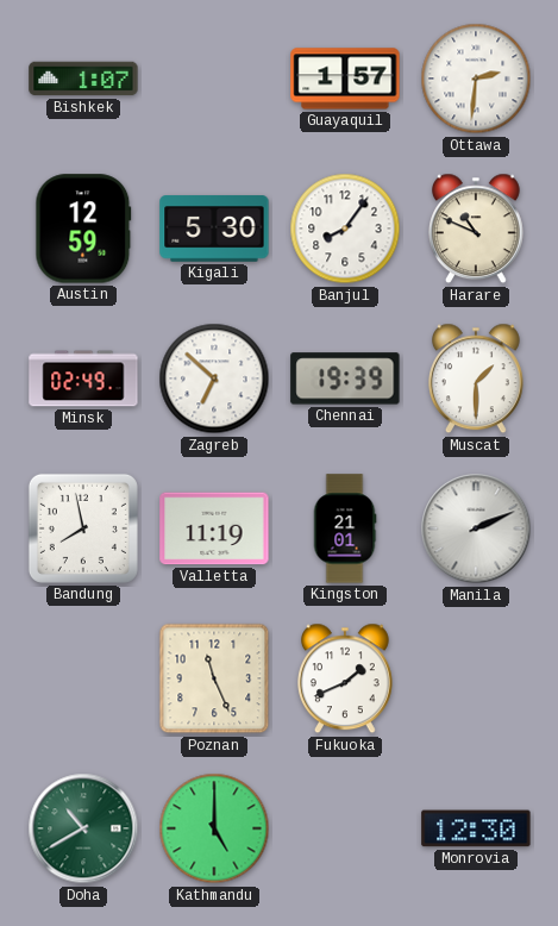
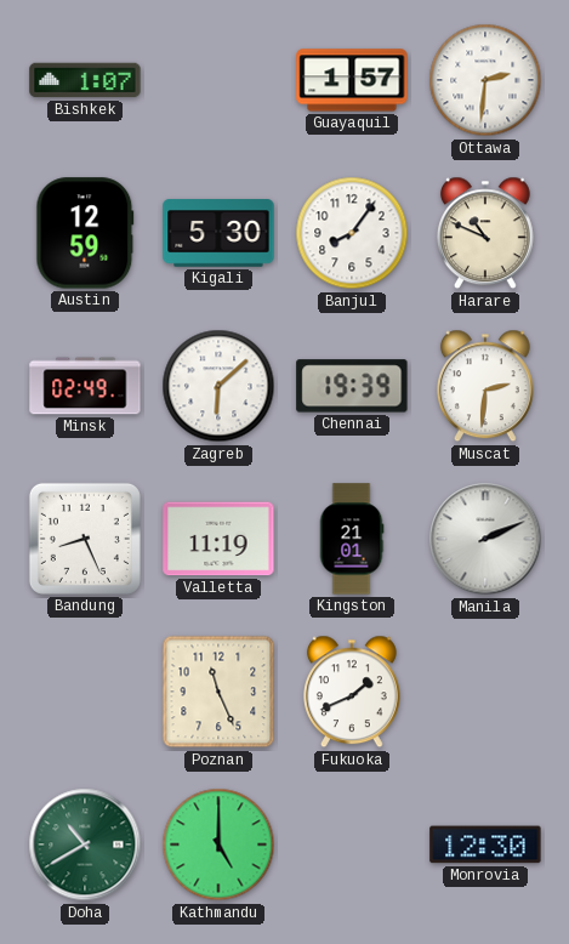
Zagreb: 6:52 -> 6:08 (218, 386)
Muscat: 1:30 -> 2:31 (485, 386)
Bandung: 7:58 -> 8:26 (85, 539)
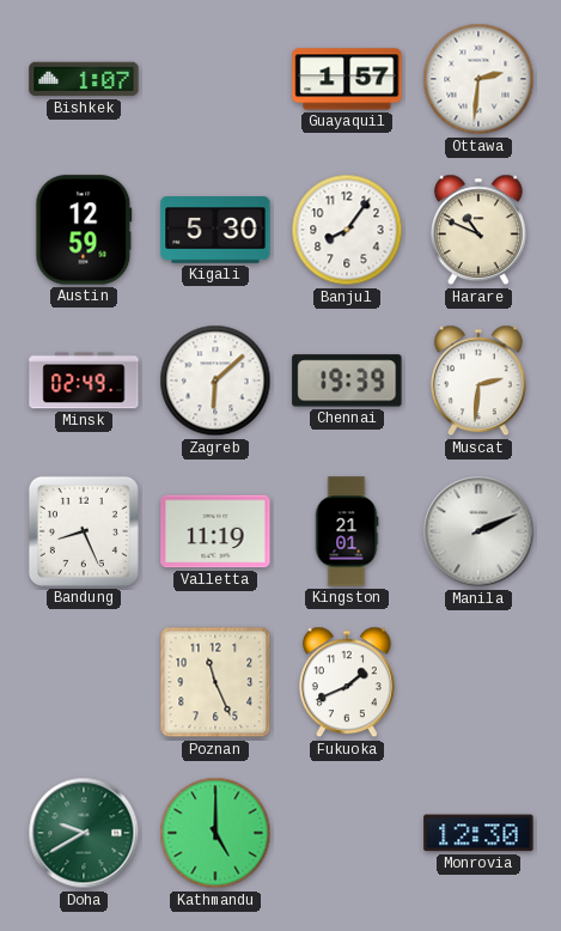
Doha: 10:40 -> 9:40 (84, 833)
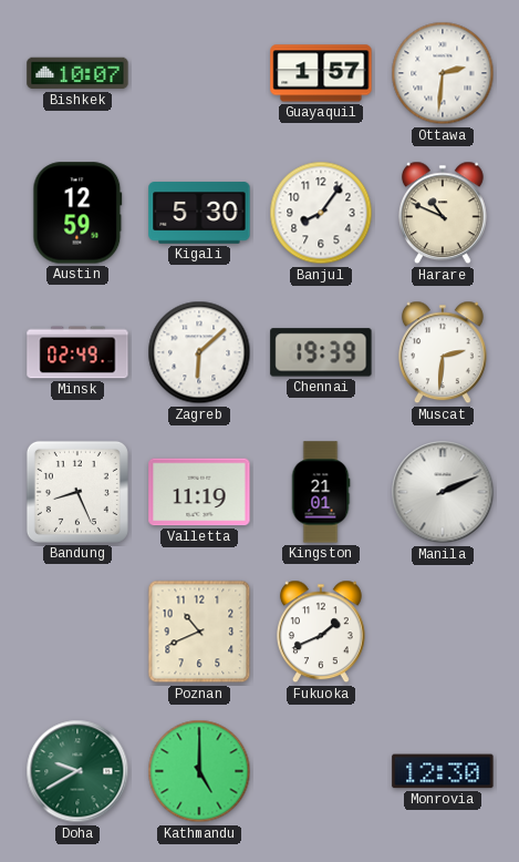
Bishkek: 1:07 -> 10:07 (77, 73)
Poznan: 11:26 -> 10:41 (199, 632)
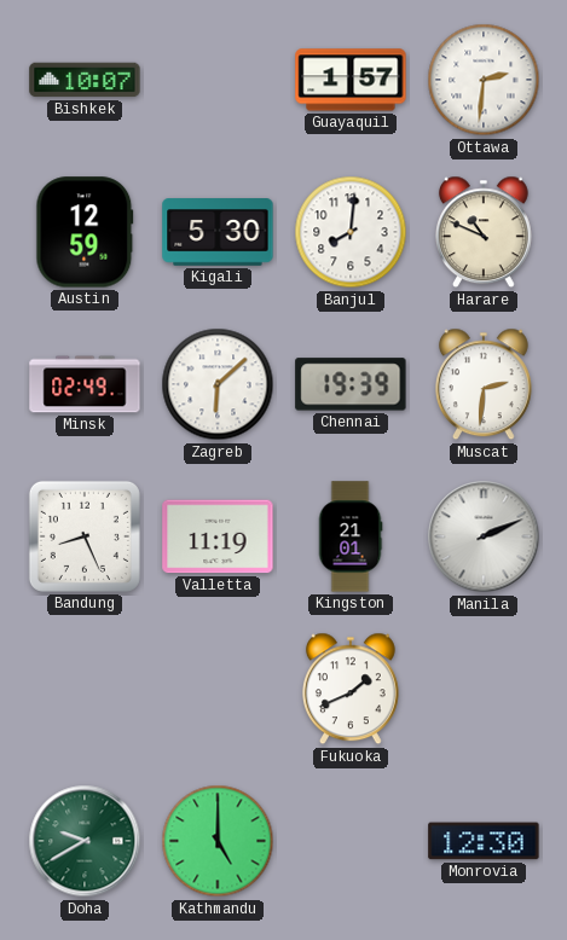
Banjul: 8:06 -> 8:01 (351, 232)
Poznan: 10:41 -> none (199, 632)
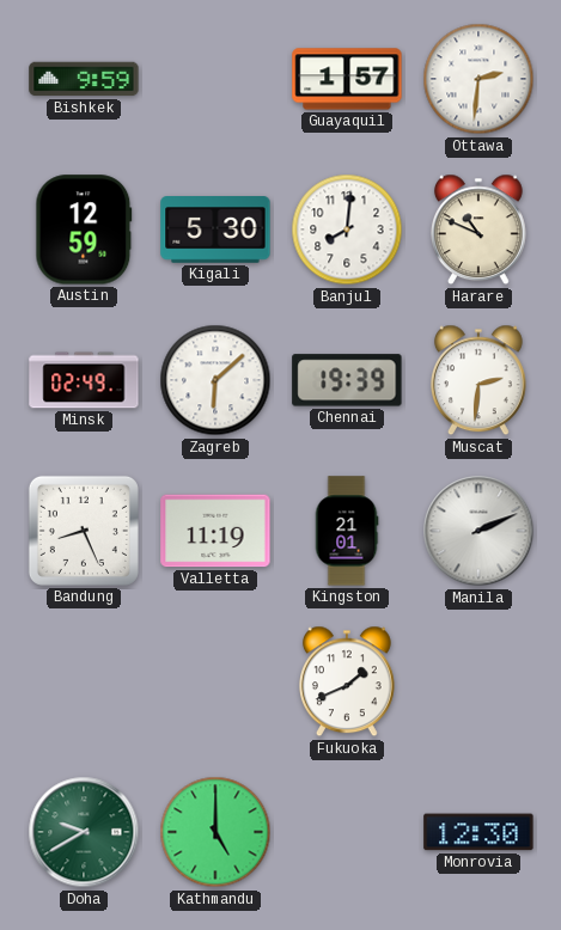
Bishkek: 10:07 -> 9:59 (84, 79)
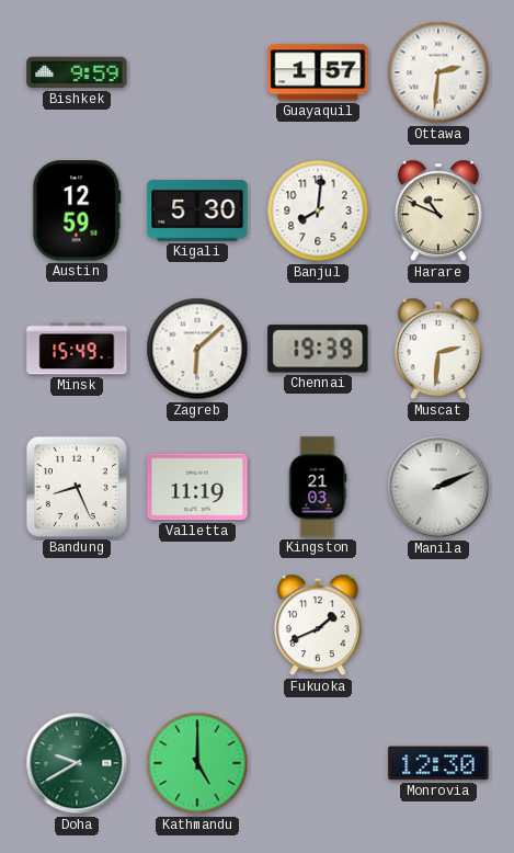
Minsk: 02:49 -> 15:49 (77, 349)
Kingston: 21:01 -> 21:03 (318, 487)
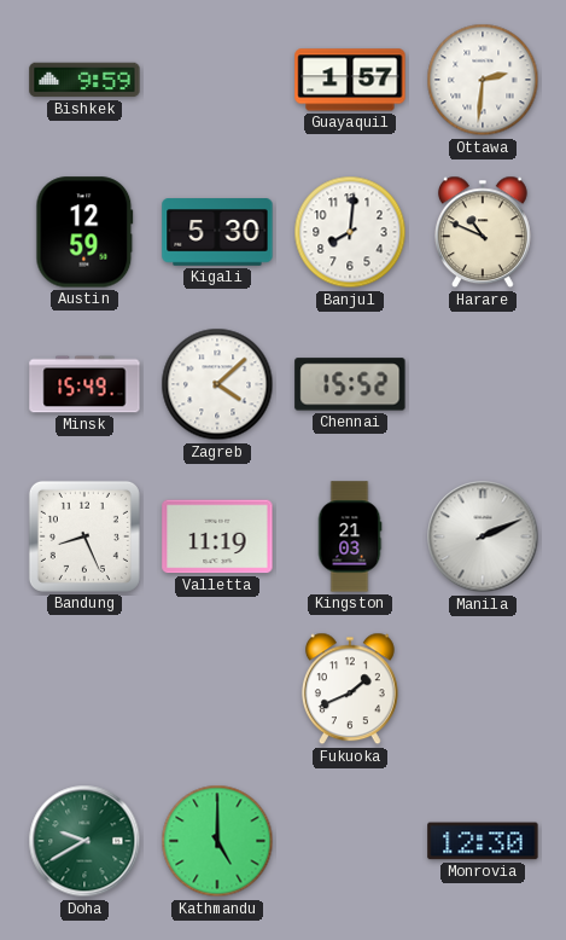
Zagreb: 6:08 -> 4:08 (217, 384)
Chennai: 19:39 -> 15:52 (350, 384)
Muscat: 2:31 -> none (438, 349)
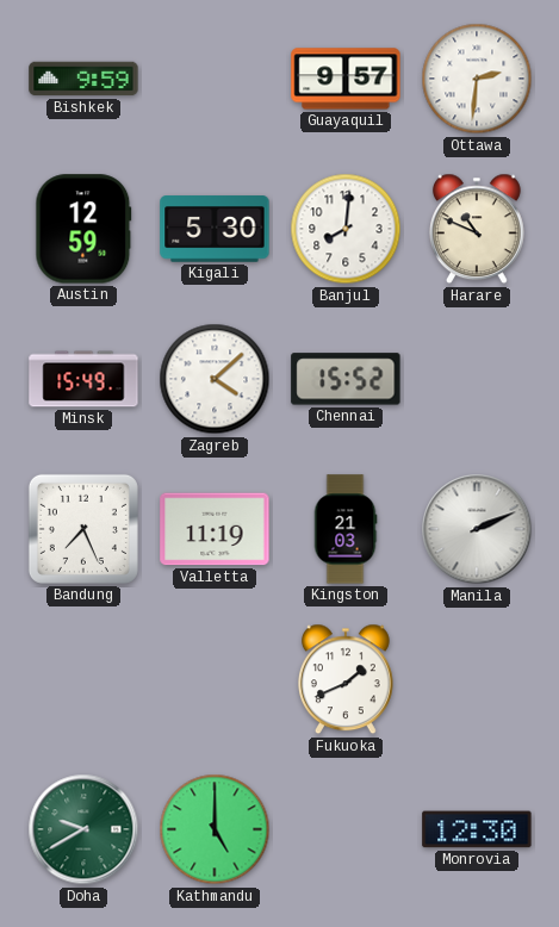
Guayaquil: 1:57 -> 9:57 (346, 79)
Bandung: 8:26 -> 7:26 (83, 529)
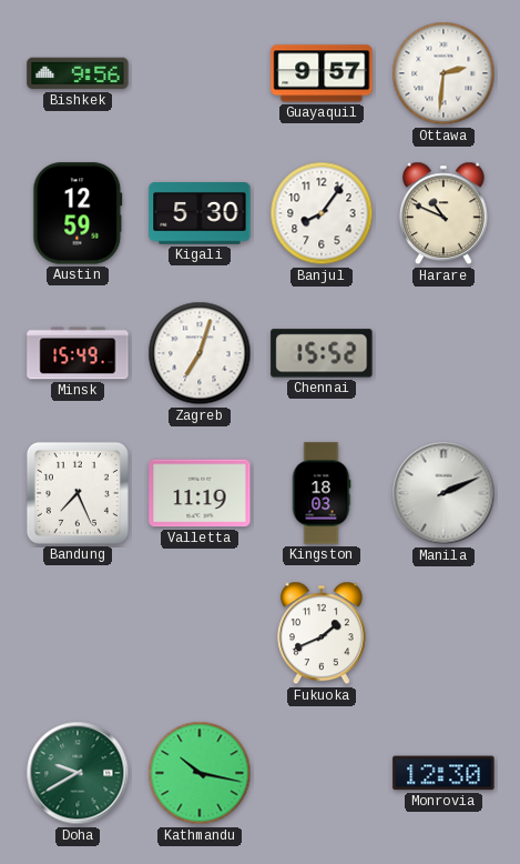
Bishkek: 9:59 -> 9:56 (78, 73)
Banjul: 8:01 -> 8:06 (322, 213)
Zagreb: 4:08 -> 7:03 (200, 353)
Kingston: 21:03 -> 18:03 (322, 493)
Kathmandu: 5:00 -> 10:17 (200, 773)
